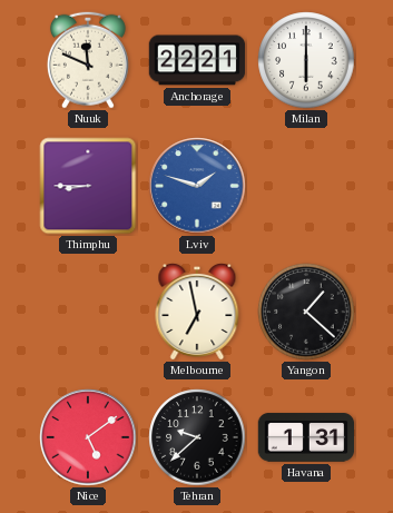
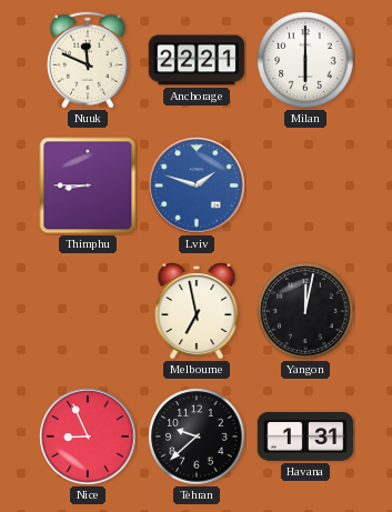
Yangon: 1:22 -> 12:02 (305, 311)
Nice: 5:09 -> 8:56 (88, 436)
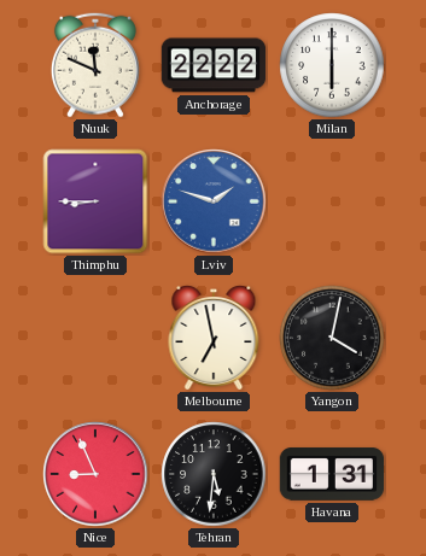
Anchorage: 22:21 -> 22:22 (214, 65)
Yangon: 12:02 -> 4:02 (332, 338)
Tehran: 9:38 -> 5:31 (214, 474)
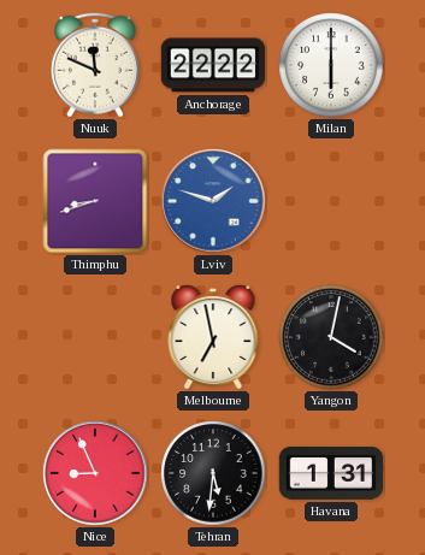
Thimphu: 8:45 -> 8:42 (95, 201)
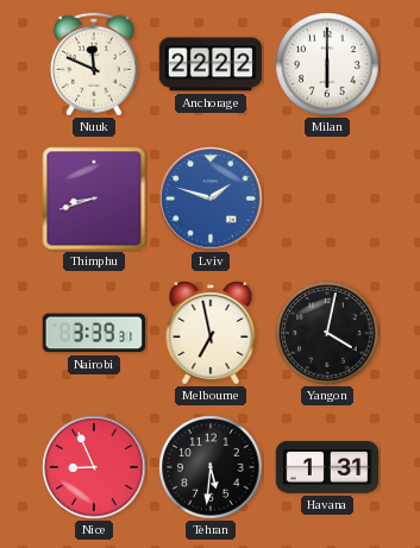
Nairobi: none -> 3:39 (93, 333)
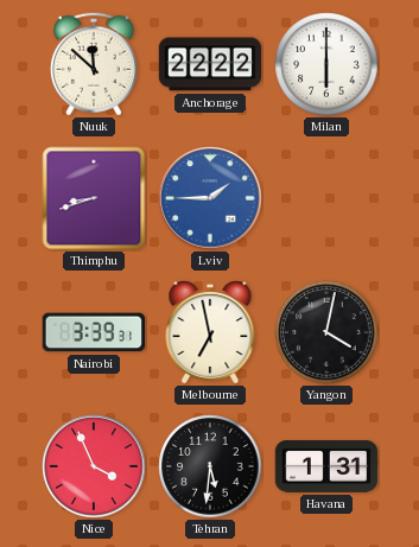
Nuuk: 11:49 -> 11:52 (94, 64)
Lviv: 1:48 -> 1:45 (210, 198)
Nice: 8:56 -> 3:56 (94, 466)
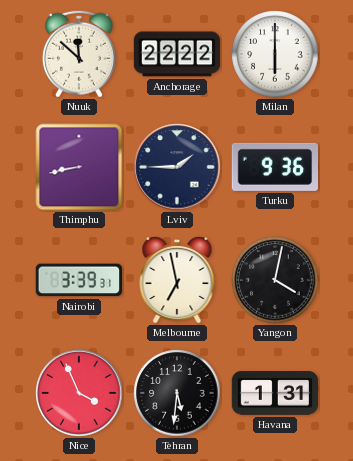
Thimphu: 8:42 -> 8:43 (79, 167)
Lviv dial: blue -> navy (177, 167)
Turku: none -> 9:36 (274, 167)
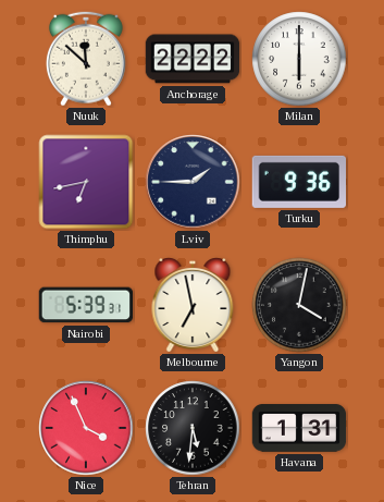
Thimphu: 8:43 -> 6:43 (86, 182)
Nairobi: 3:39 -> 5:39 (85, 305)
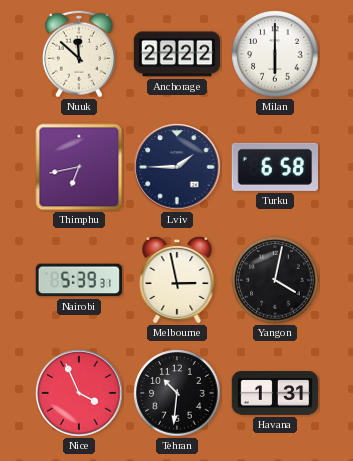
Turku: 9:36 -> 6:58 (274, 167)
Melbourne: 6:58 -> 2:58 (177, 281)
Tehran: 5:31 -> 10:31 (177, 393)
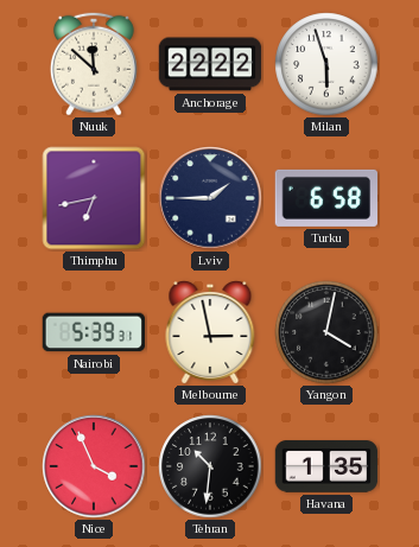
Milan: 6:00 -> 5:57 (326, 64)
Havana: 1:31 -> 1:35 (326, 466)
